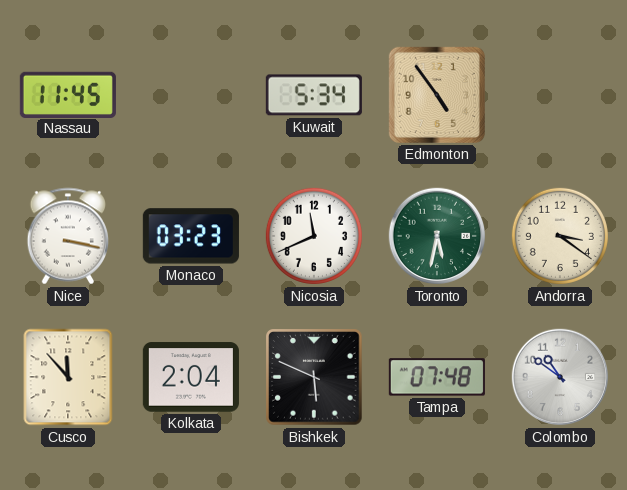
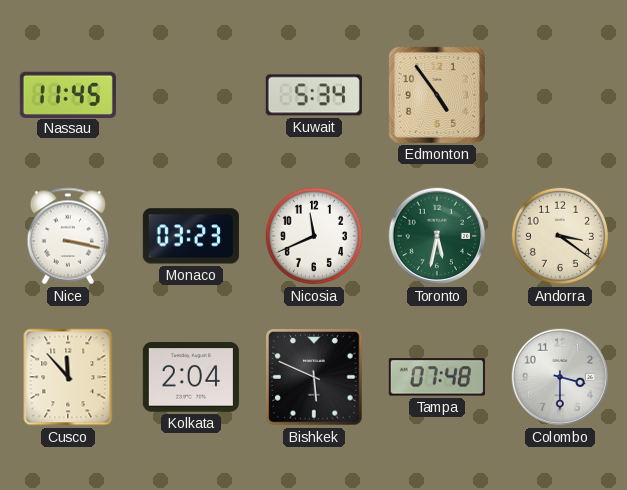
Colombo: 10:51 -> 3:30 (560, 377)
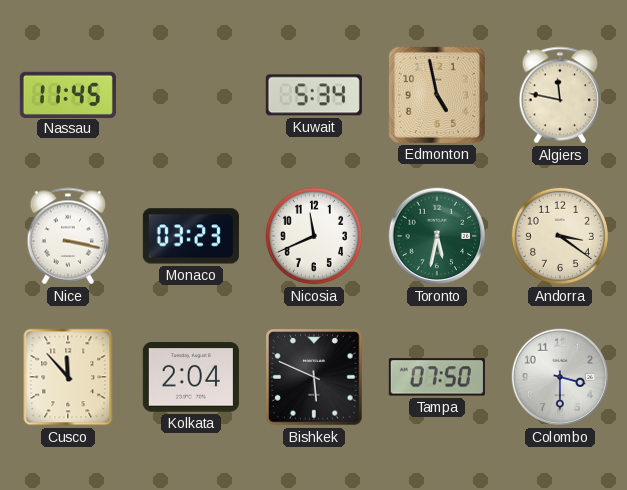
Edmonton: 4:54 -> 4:58 (437, 95)
Algiers: none -> 11:47 (560, 95)
Tampa: 07:48 -> 07:50 (437, 377)
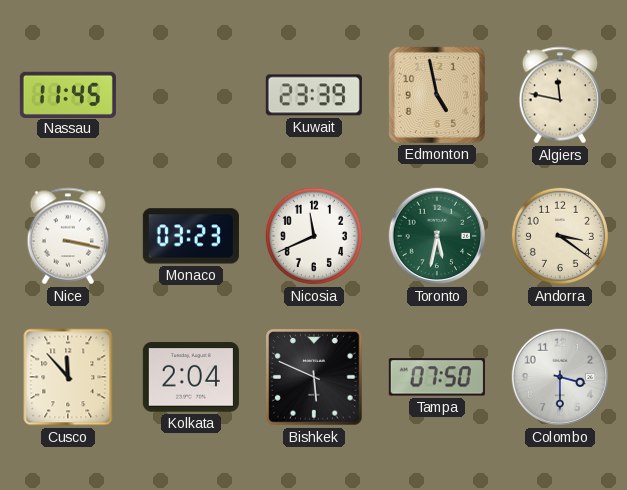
Kuwait: 5:34 -> 23:39 (314, 95)
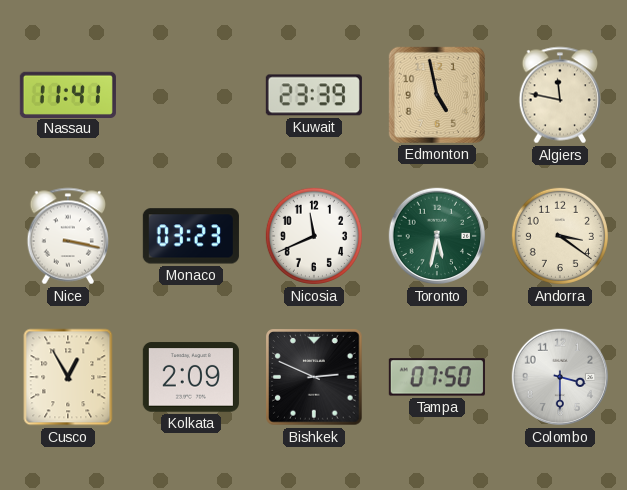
Nassau: 11:45 -> 11:41 (68, 94)
Cusco: 11:53 -> 12:55 (68, 377)
Kolkata: 2:04 -> 2:09 (191, 377)
Bishkek: 5:49 -> 2:49 (314, 377)
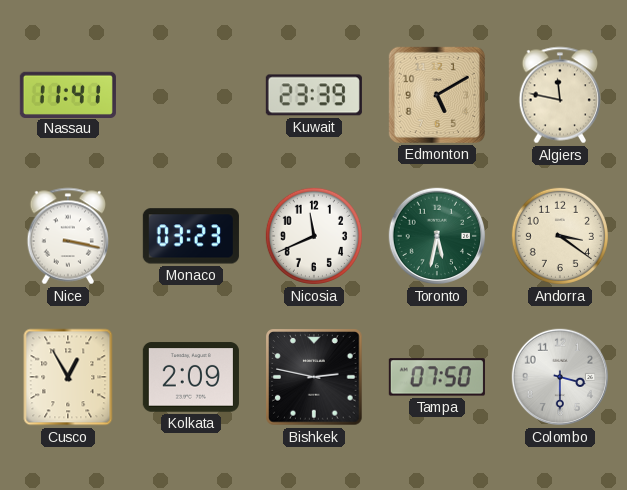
Edmonton: 4:58 -> 5:10 (437, 95)
Bishkek: 2:49 -> 2:47 (314, 377)
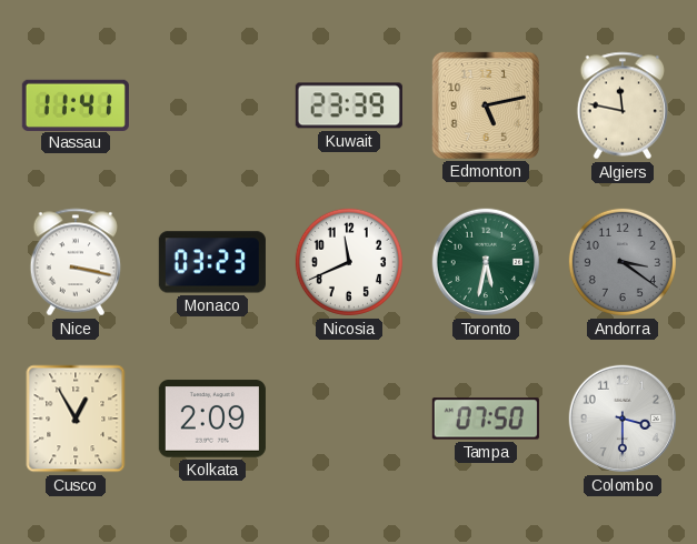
Edmonton: 5:10 -> 5:13 (486, 105)
Andorra dial: cream -> grey (623, 262)
Bishkek: 2:47 -> none (314, 377)
